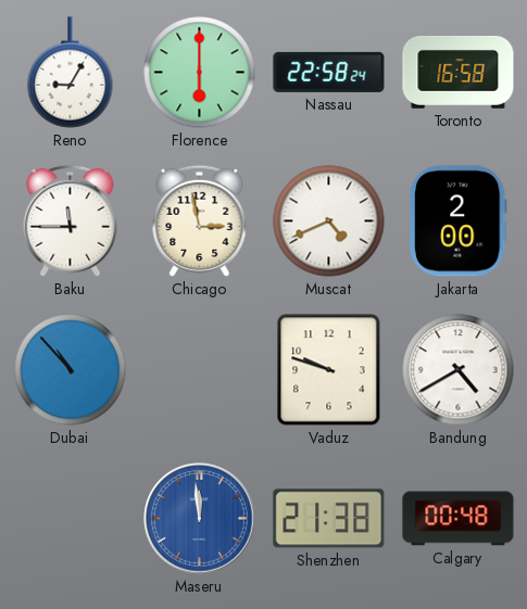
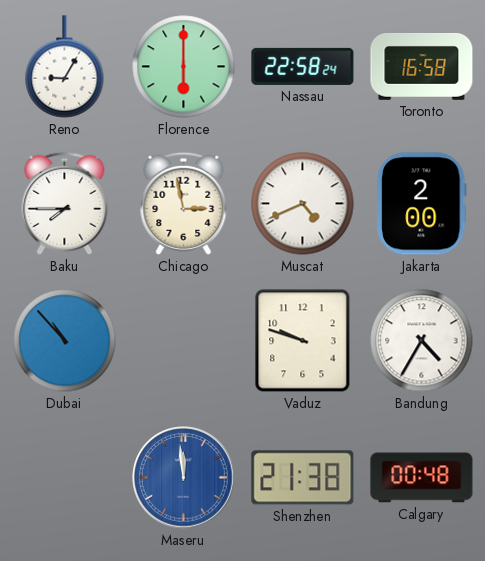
Baku: 11:45 -> 7:45 (65, 203)
Bandung: 4:40 -> 4:35 (422, 341)
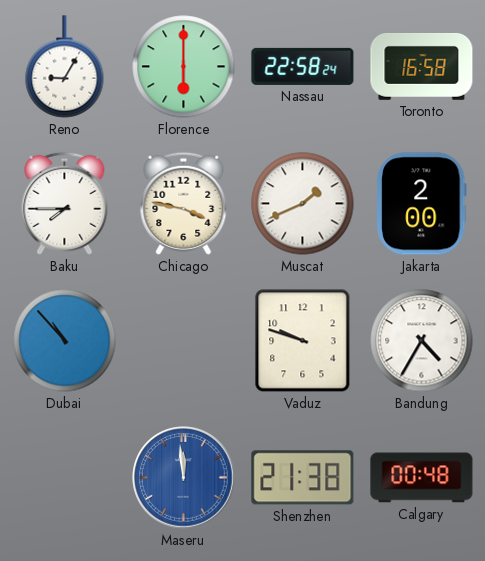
Chicago: 2:58 -> 3:47 (184, 203)
Muscat: 4:41 -> 1:41 (303, 204)
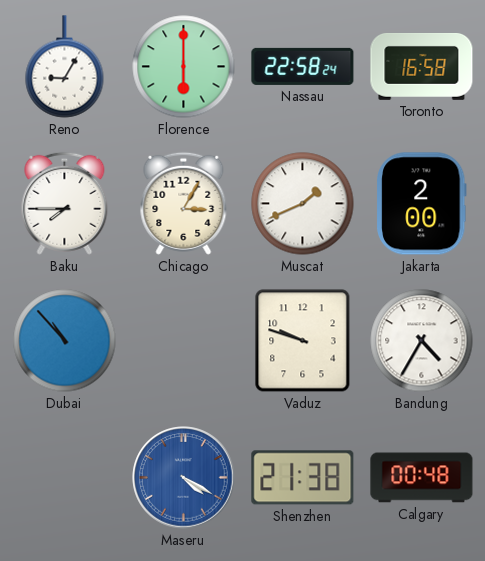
Chicago: 3:47 -> 3:05 (184, 203)
Maseru: 11:59 -> 4:20 (184, 478)
